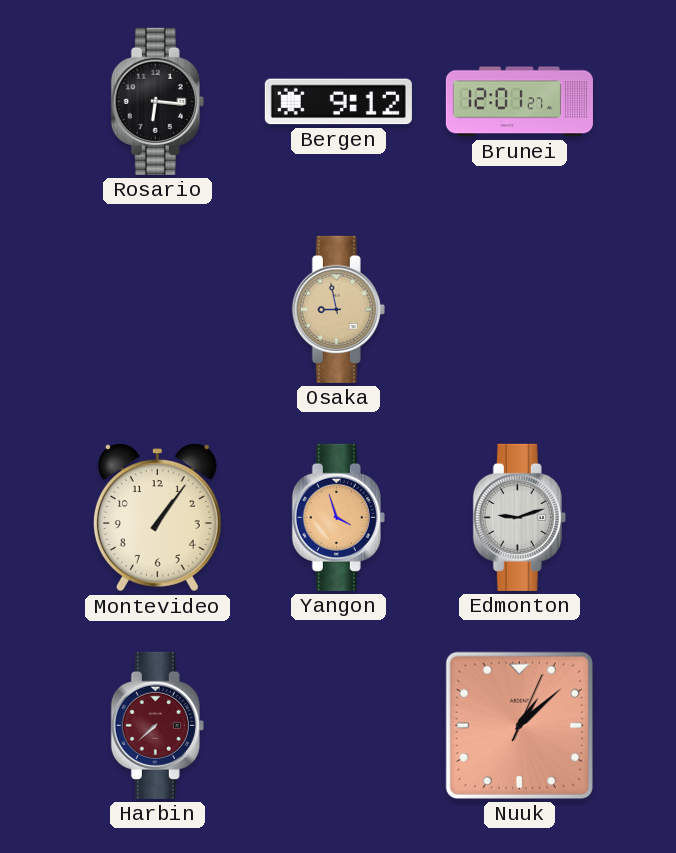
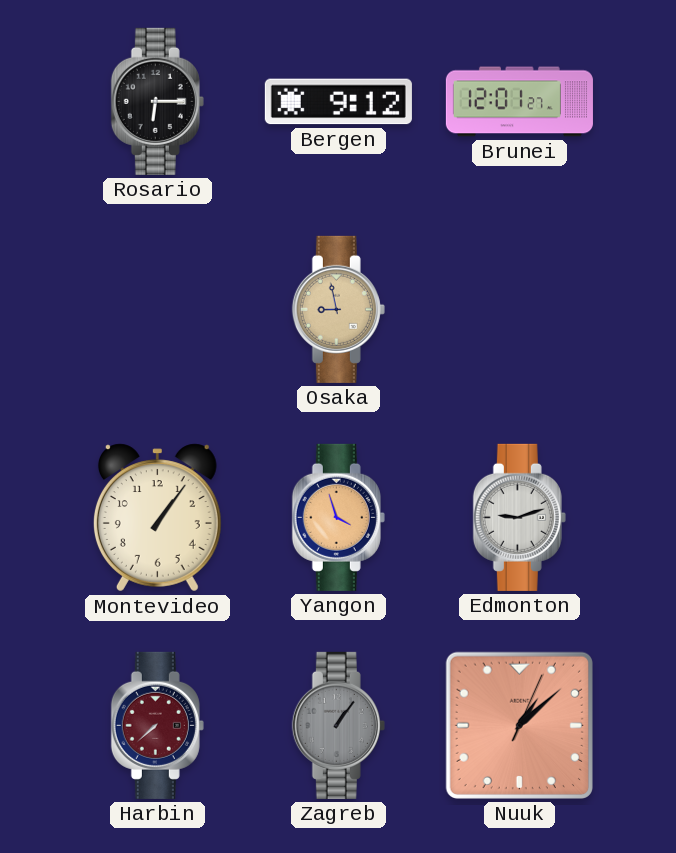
Rosario: 6:16 -> 6:15 (157, 101)
Zagreb: none -> 1:06 (338, 725)
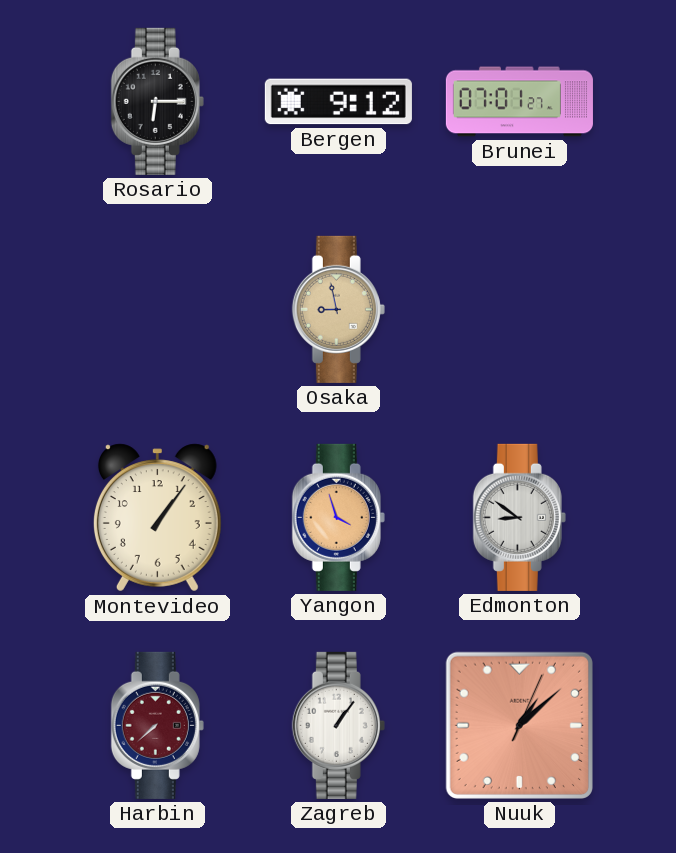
Brunei: 12:01 -> 07:01 (519, 102)
Edmonton: 9:12 -> 8:51 (519, 517)
Zagreb dial: grey -> white (338, 725)
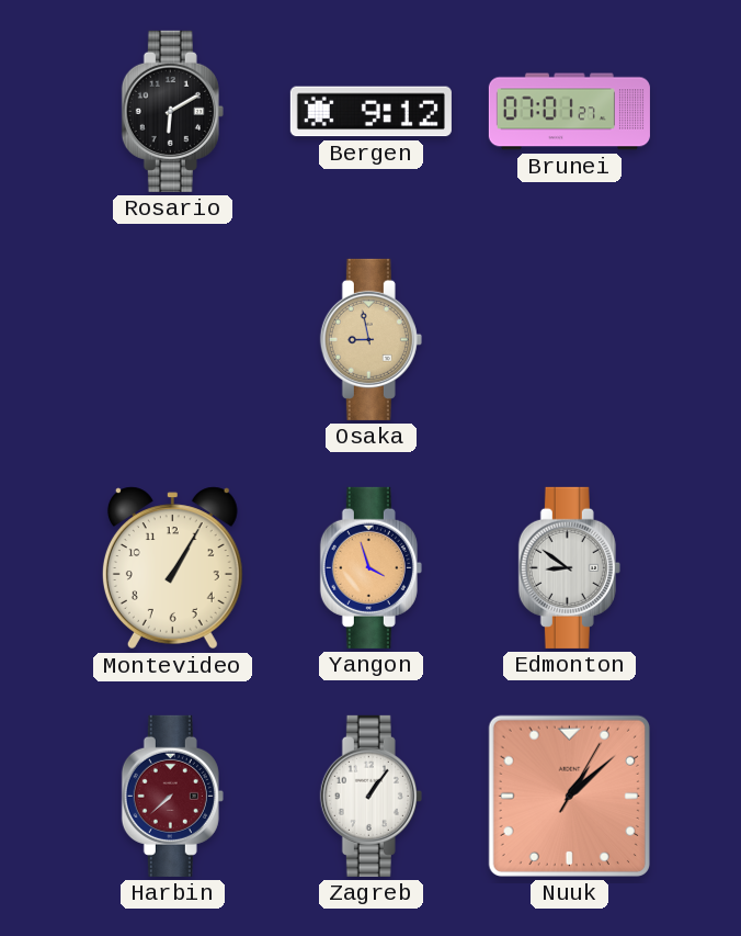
Rosario: 6:15 -> 6:10 (172, 111)
Montevideo: 1:06 -> 1:05 (172, 568)
Nuuk: 1:08:04 -> 1:08:05 (569, 796)
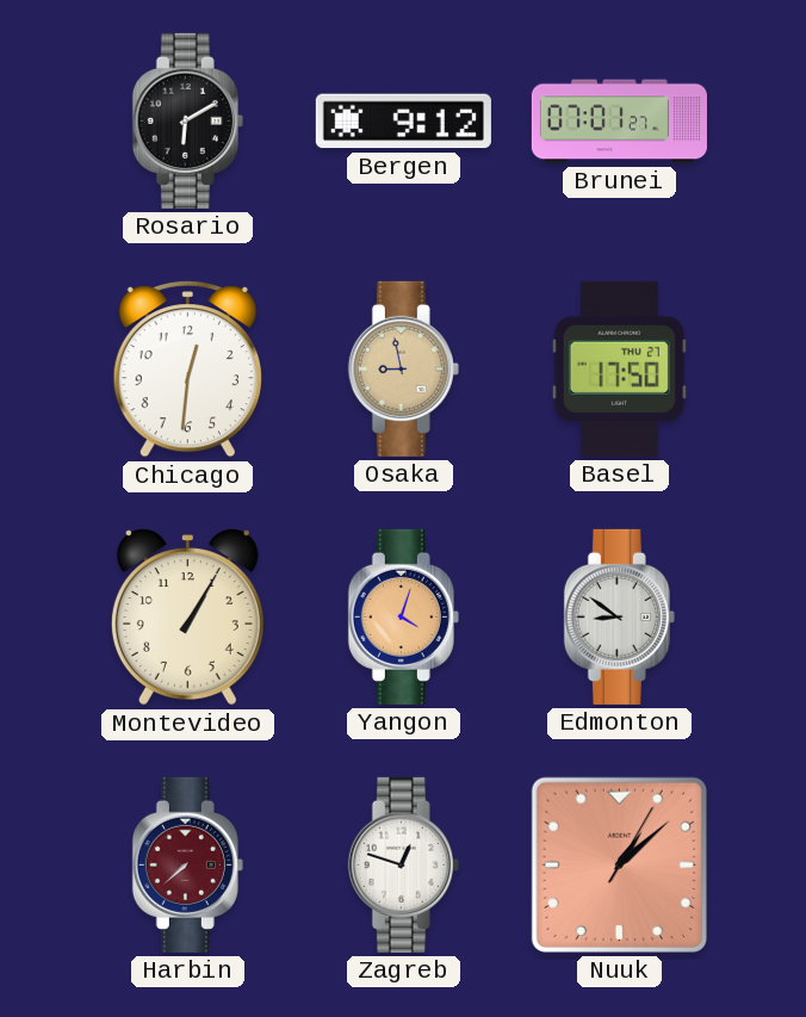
Chicago: none -> 12:31 (187, 370)
Basel: none -> 17:50 (619, 368)
Yangon: 3:57 -> 4:03 (403, 616)
Zagreb: 1:06 -> 12:48 (403, 864)
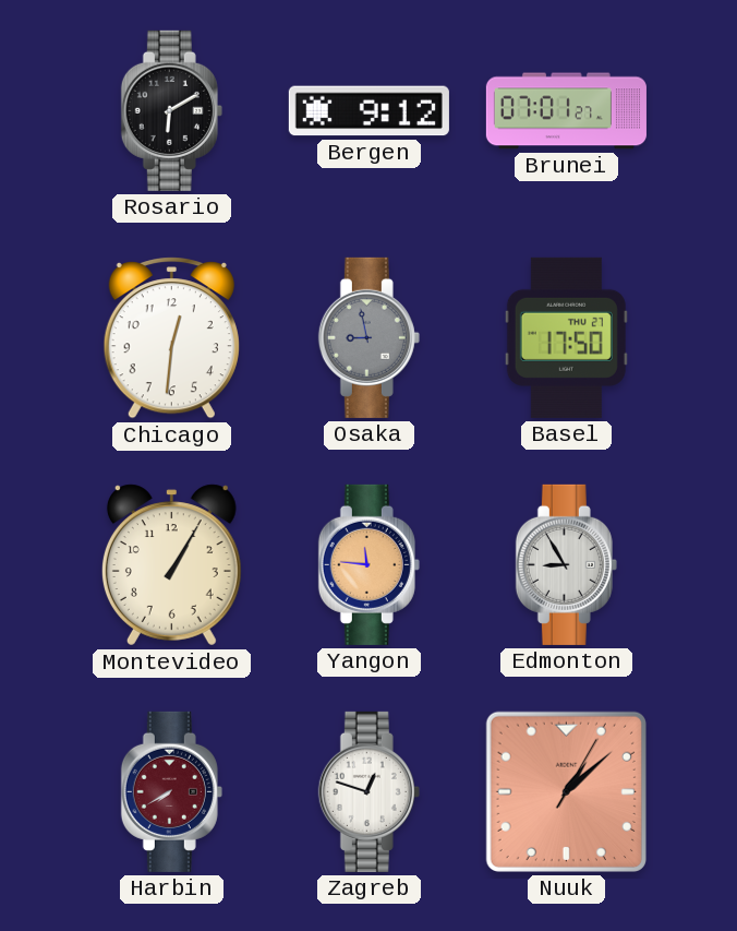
Osaka dial: champagne -> grey (368, 337)
Yangon: 4:03 -> 11:46 (368, 564)
Edmonton: 8:51 -> 8:55 (566, 564)
Harbin: 7:38 -> 7:40 (171, 791)
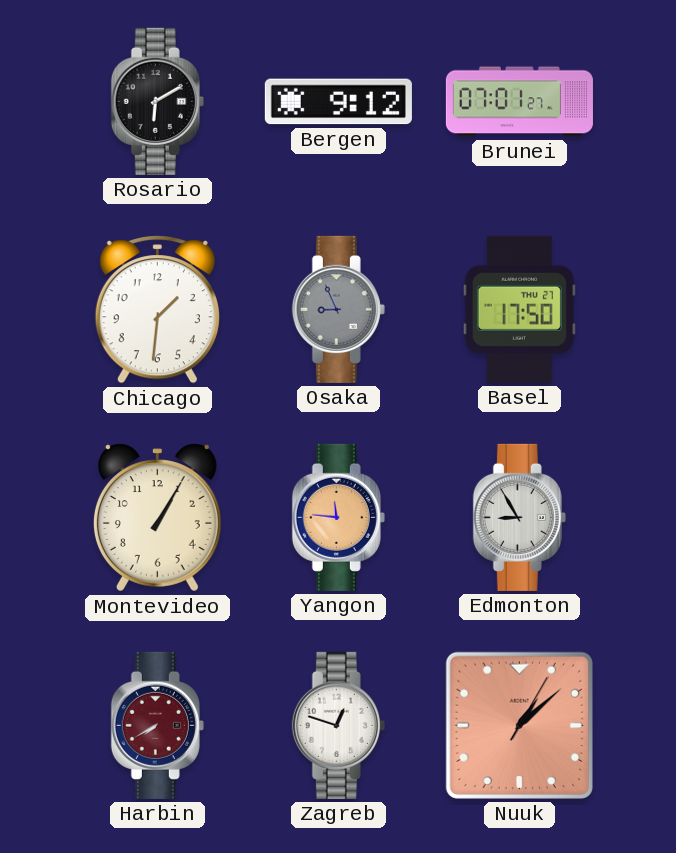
Chicago: 12:31 -> 1:31 (157, 310)
Osaka: 8:58 -> 8:56 (338, 309)
